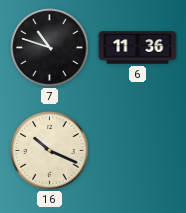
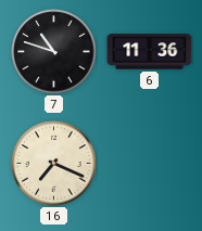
16: 10:19 -> 7:19 (54, 164)
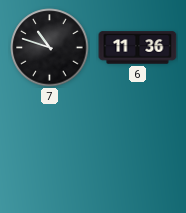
16: 7:19 -> none (54, 164)
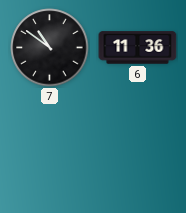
7: 10:48 -> 10:51 (50, 48)
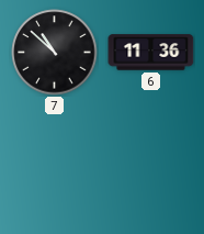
7: 10:51 -> 10:52 (55, 53)
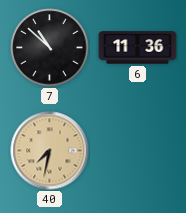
40: none -> 7:32 (50, 151)
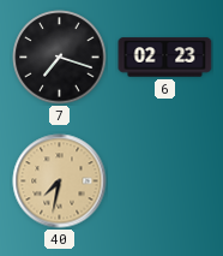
7: 10:52 -> 7:18 (60, 58)
6: 11:36 -> 02:23 (165, 58)
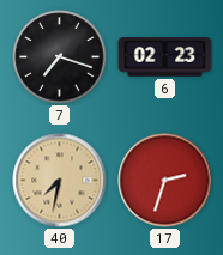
17: none -> 2:33 (165, 181)
